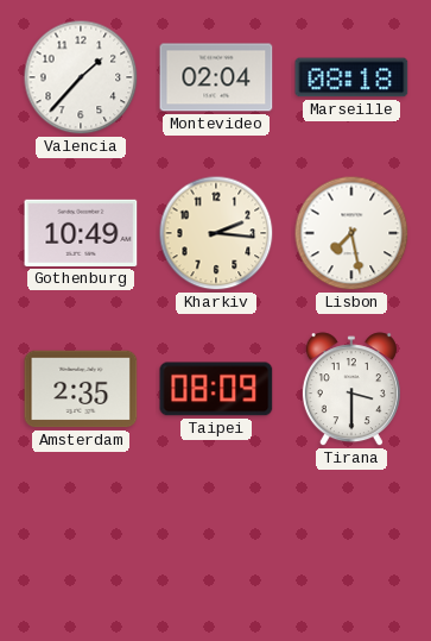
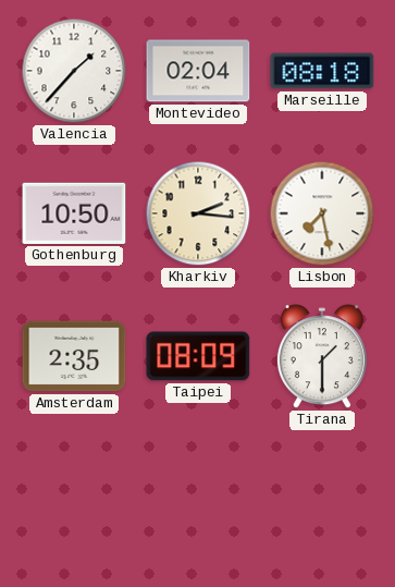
Gothenburg: 10:49 -> 10:50 (74, 213)
Tirana: 3:30 -> 1:30 (322, 357)
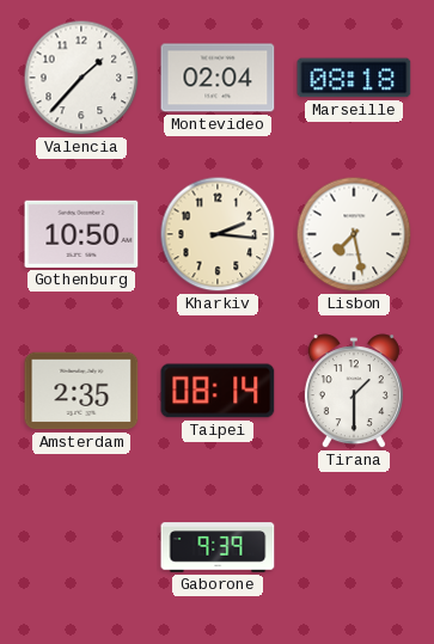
Taipei: 08:09 -> 08:14 (218, 391)
Gaborone: none -> 9:39 (218, 547)
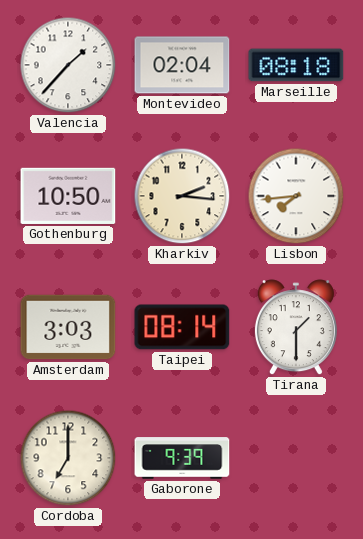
Lisbon: 7:28 -> 7:44 (296, 196)
Amsterdam: 2:35 -> 3:03 (68, 327)
Cordoba: none -> 7:00 (68, 458)
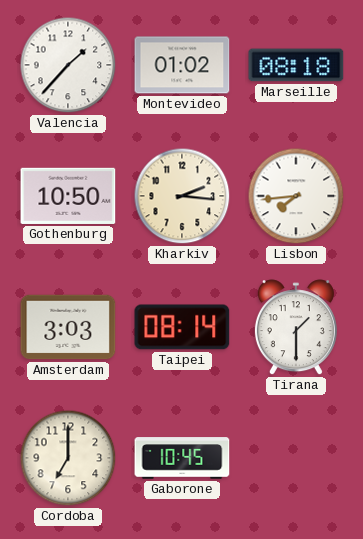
Montevideo: 02:04 -> 01:02 (182, 65)
Gaborone: 9:39 -> 10:45 (182, 458)
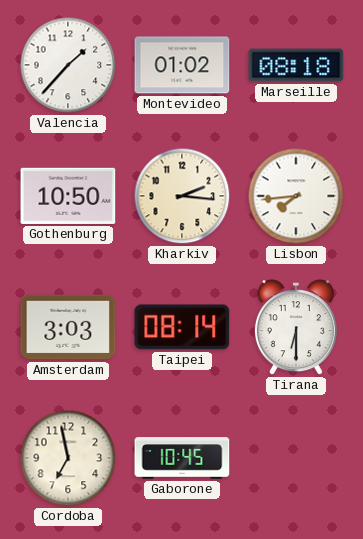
Tirana: 1:30 -> 6:30 (296, 328)
Cordoba: 7:00 -> 6:58 (68, 458)
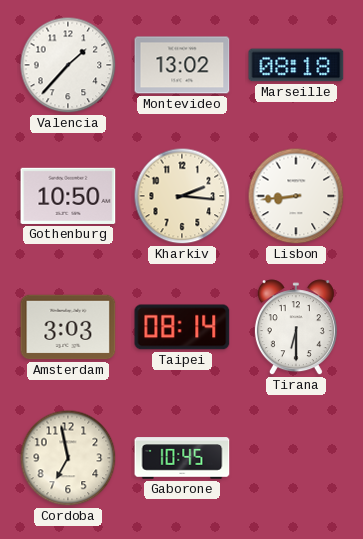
Montevideo: 01:02 -> 13:02 (182, 65)
Lisbon: 7:44 -> 8:44 (296, 196)
